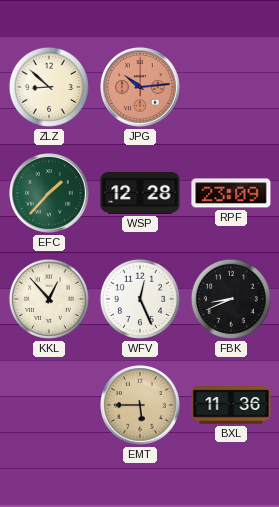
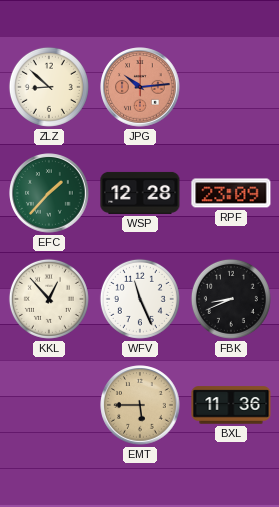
WFV: 12:26 -> 11:26 (140, 299)
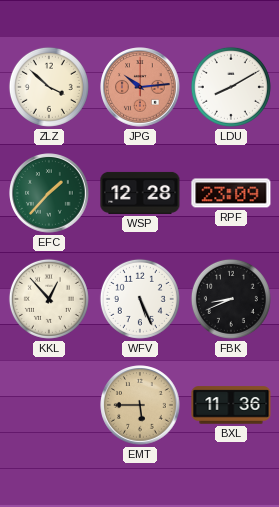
ZLZ: 8:52 -> 3:52 (49, 87)
LDU: none -> 8:10 (231, 87)
WFV: 11:26 -> 5:26 (140, 299)
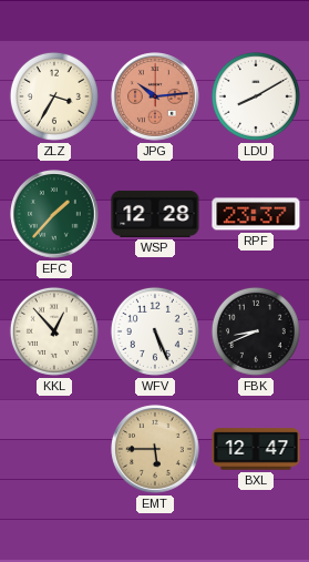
ZLZ: 3:52 -> 3:35 (54, 96)
RPF: 23:09 -> 23:37 (256, 214)
BXL: 11:36 -> 12:47 (256, 449)
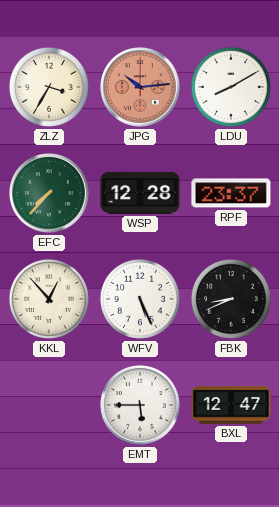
EFC: 1:37 -> 7:37 (49, 193)
EMT dial: champagne -> white (140, 405)
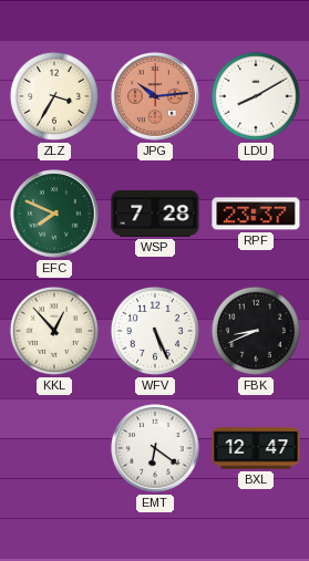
EFC: 7:37 -> 7:49 (54, 214)
WSP: 12:28 -> 7:28 (155, 214)
EMT: 5:45 -> 6:21 (155, 448)
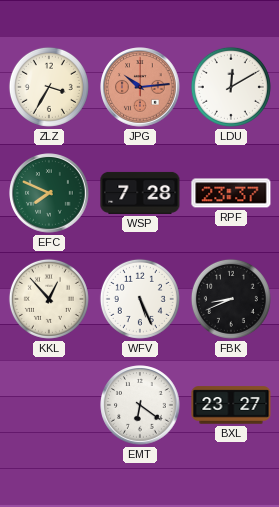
LDU: 8:10 -> 12:10 (231, 87)
BXL: 12:47 -> 23:27 (231, 405)
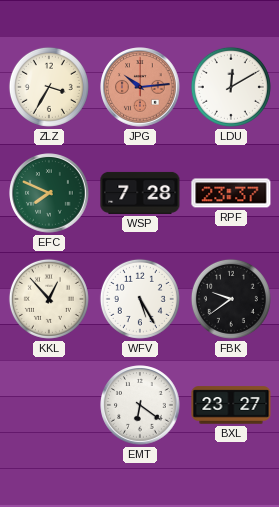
WFV: 5:26 -> 5:25 (140, 299)
FBK: 8:41 -> 9:39 (231, 299)
